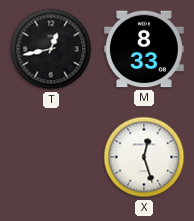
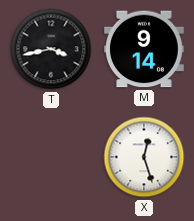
T: 12:43 -> 3:43 (51, 49)
M: 8:33 -> 9:14 (145, 49)
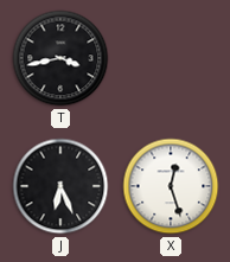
M: 9:14 -> none (145, 49)
J: none -> 6:26 (60, 186)
